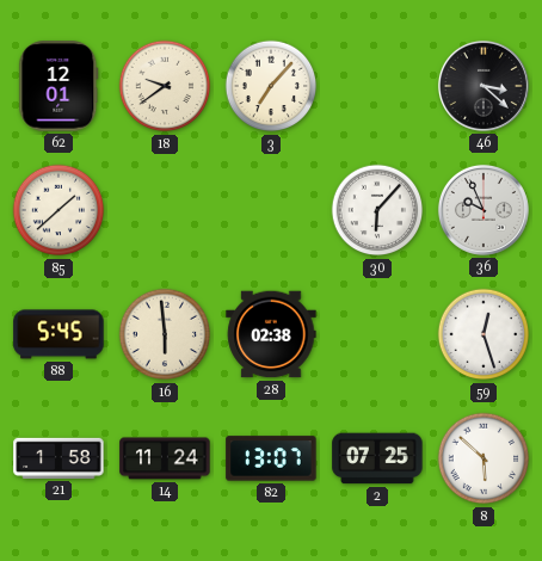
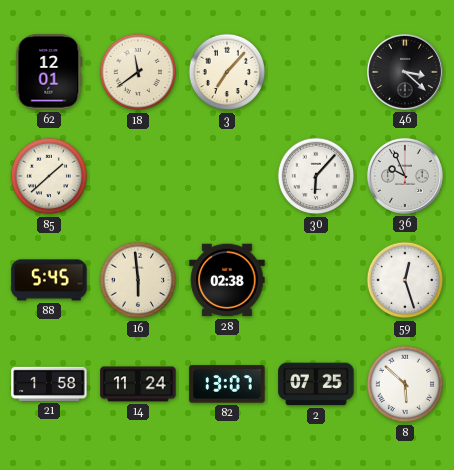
18: 9:39 -> 11:39 (138, 72)
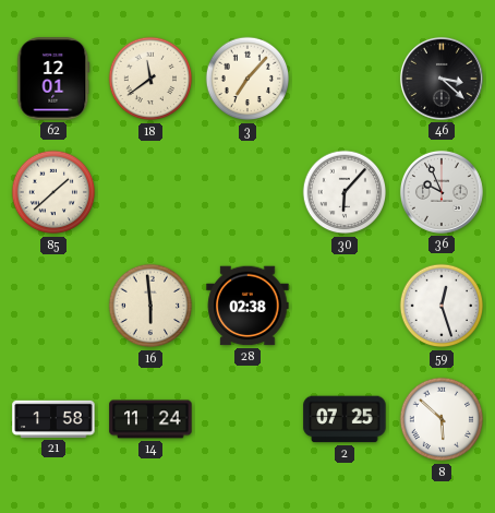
88: 5:45 -> none (49, 280)
82: 13:07 -> none (227, 384)
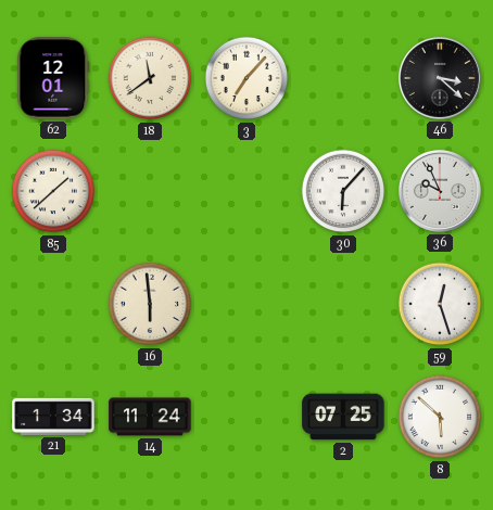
28: 02:38 -> none (247, 306)
21: 1:58 -> 1:34 (53, 417)
